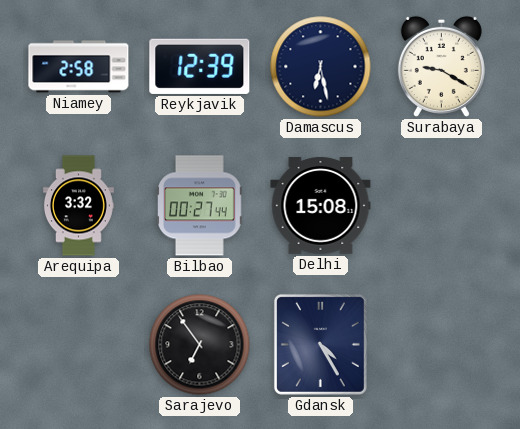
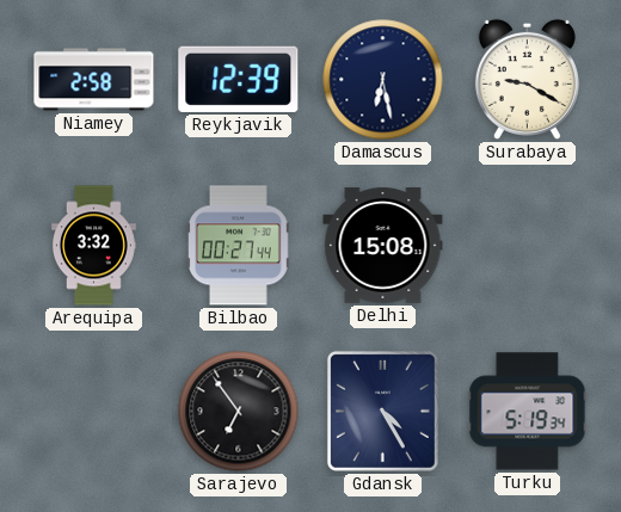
Turku: none -> 5:19 (528, 412)
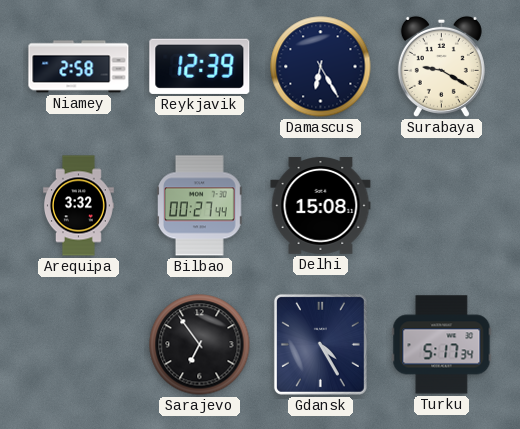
Damascus: 6:28 -> 6:25 (321, 67)
Turku: 5:19 -> 5:17 (442, 345)
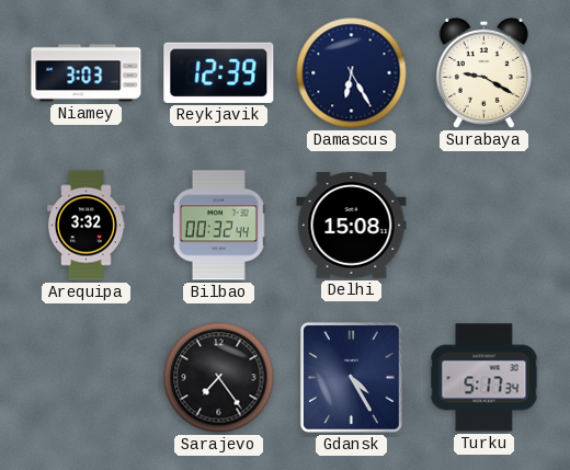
Niamey: 2:58 -> 3:03 (87, 73)
Bilbao: 00:27 -> 00:32 (219, 226)
Sarajevo: 6:54 -> 7:24 (219, 378)
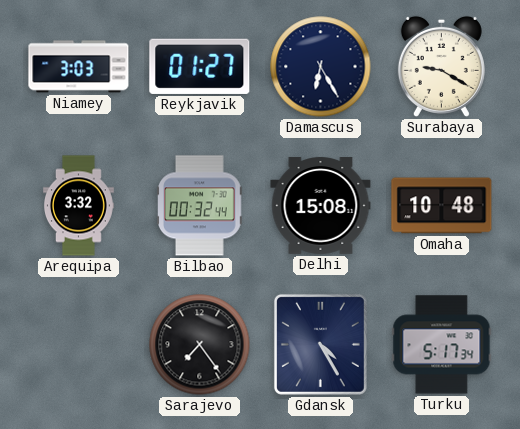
Reykjavik: 12:39 -> 01:27 (200, 66)
Omaha: none -> 10:48 (442, 206)
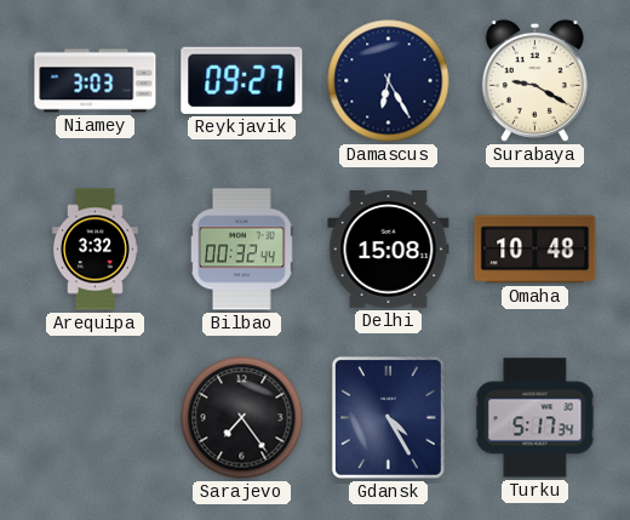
Reykjavik: 01:27 -> 09:27 (242, 80)
